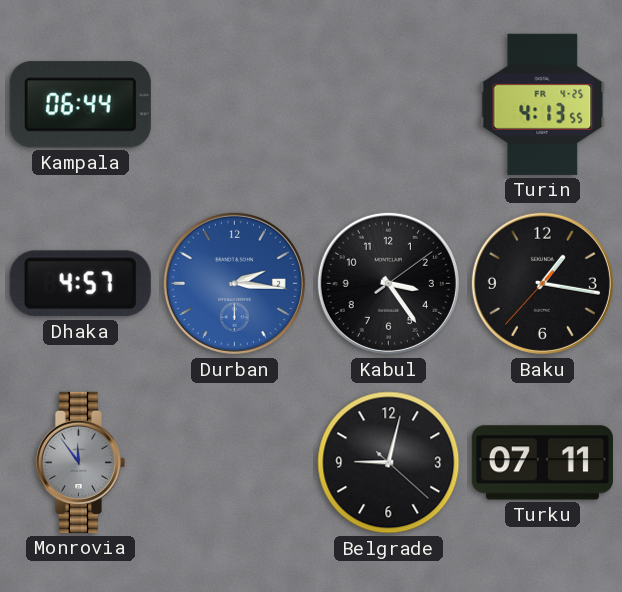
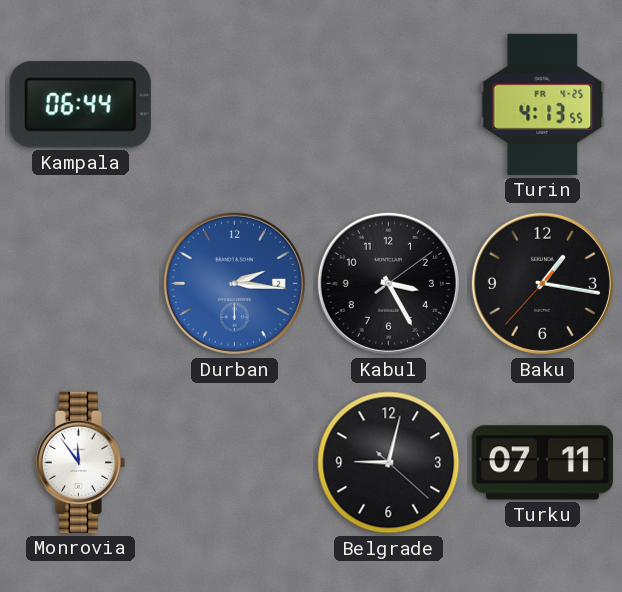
Dhaka: 4:57 -> none (80, 284)
Kabul: 3:24 -> 3:25 (388, 283)
Monrovia dial: grey -> white (80, 462)
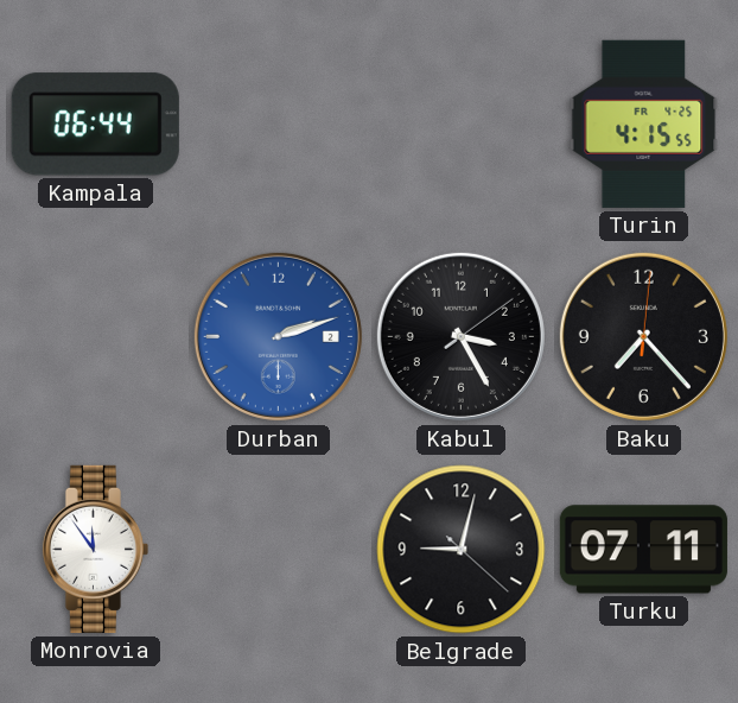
Turin: 4:13 -> 4:15 (644, 123)
Durban: 2:16 -> 2:12 (278, 336)
Baku: 1:16 -> 7:23 (643, 336)
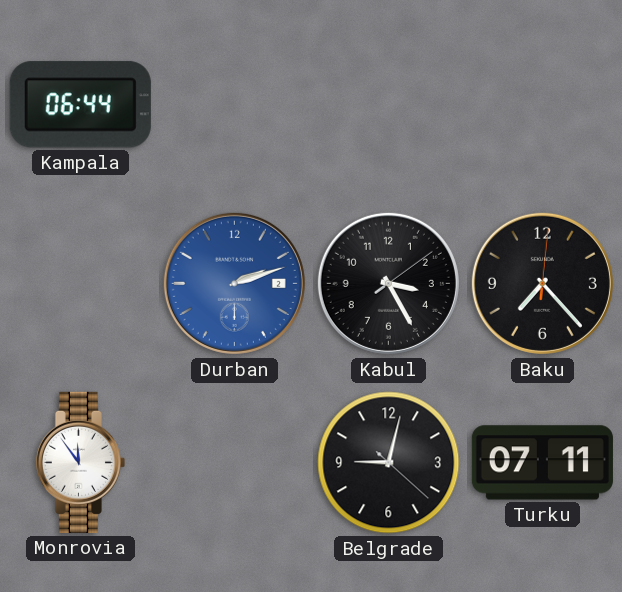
Turin: 4:15 -> none (644, 123)
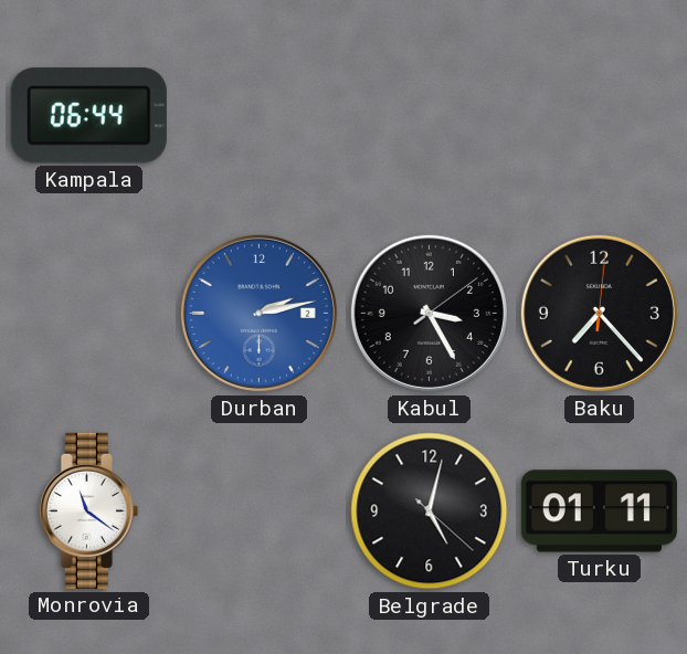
Durban: 2:12 -> 2:13 (258, 313)
Monrovia: 11:54 -> 11:21 (88, 510)
Belgrade: 9:02 -> 5:02 (430, 511)
Turku: 07:11 -> 01:11 (599, 511)
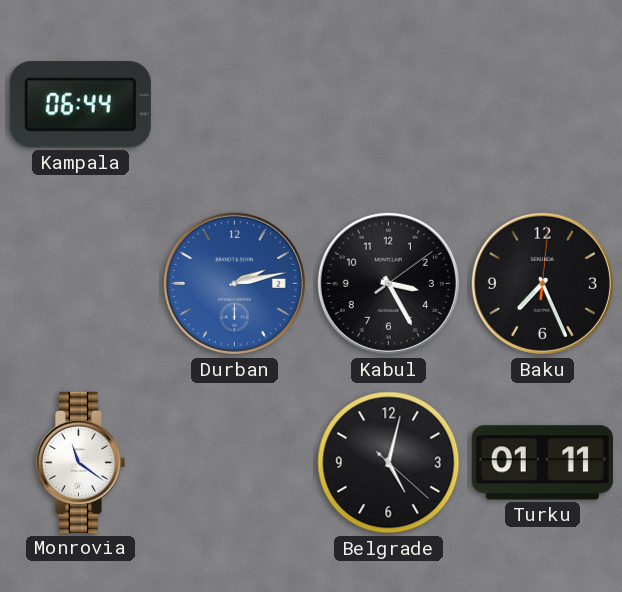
Baku: 7:23 -> 7:26 (542, 283)
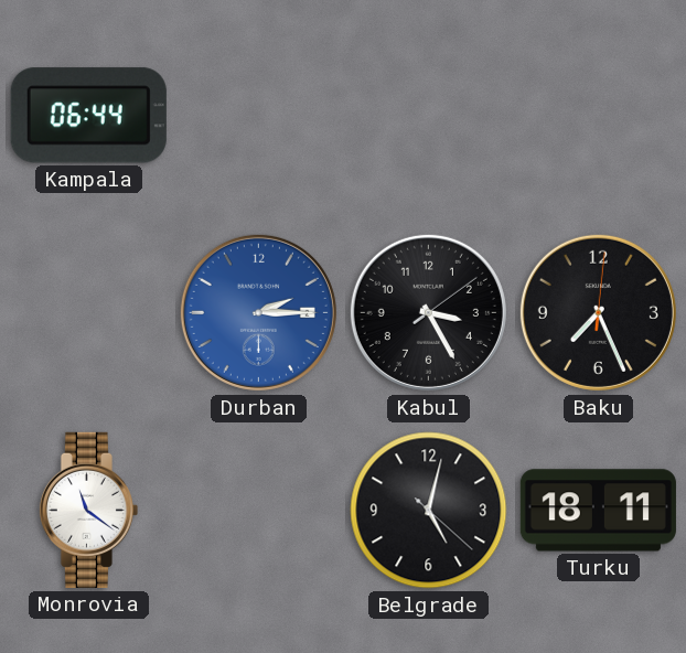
Durban: 2:13 -> 2:15 (258, 312)
Turku: 01:11 -> 18:11 (598, 511)
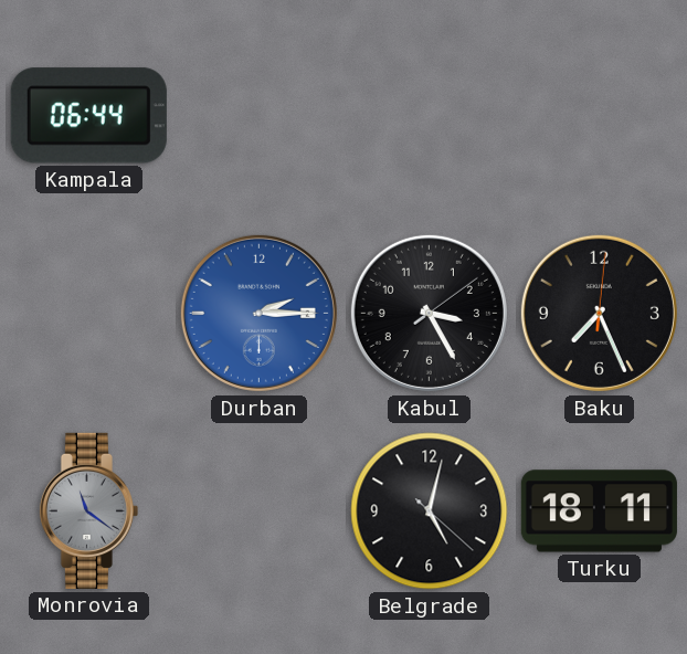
Monrovia dial: white -> grey (88, 510)
